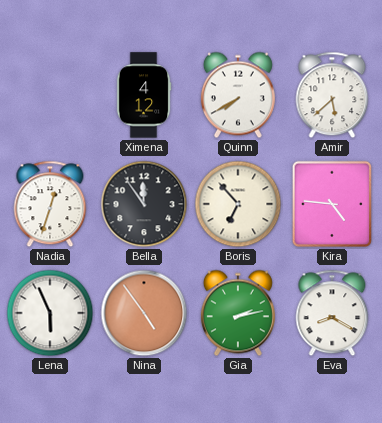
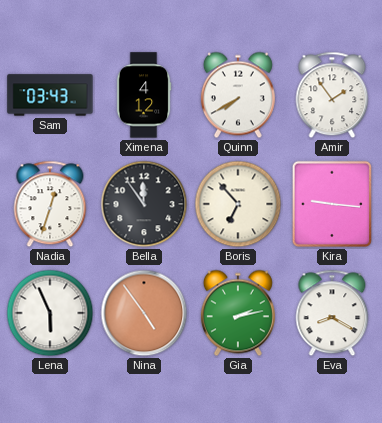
Sam: none -> 03:43 (50, 95)
Amir: 5:38 -> 1:54 (332, 95)
Kira: 4:46 -> 9:16 (331, 204)
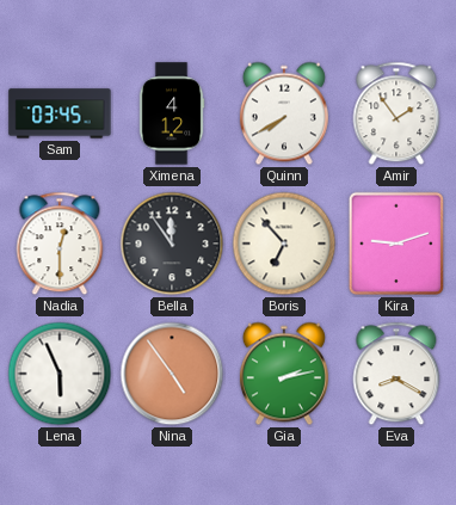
Sam: 03:43 -> 03:45 (60, 113)
Nadia: 12:33 -> 12:30 (60, 244)
Kira: 9:16 -> 9:12 (395, 244)
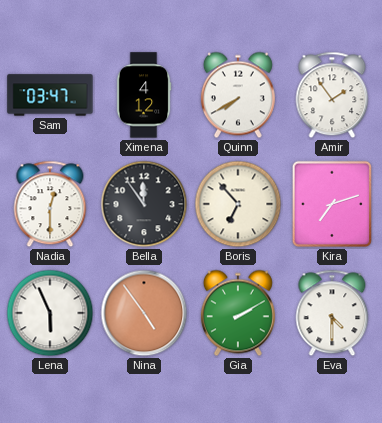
Sam: 03:45 -> 03:47 (50, 95)
Kira: 9:12 -> 7:12 (331, 204)
Gia: 2:13 -> 2:10 (238, 313)
Eva: 8:20 -> 4:30 (332, 313)
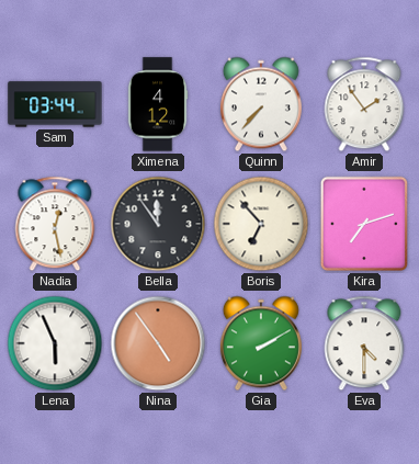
Sam: 03:47 -> 03:44 (55, 104)
Quinn: 7:40 -> 7:37 (261, 104)
Nadia: 12:30 -> 12:28 (55, 224)
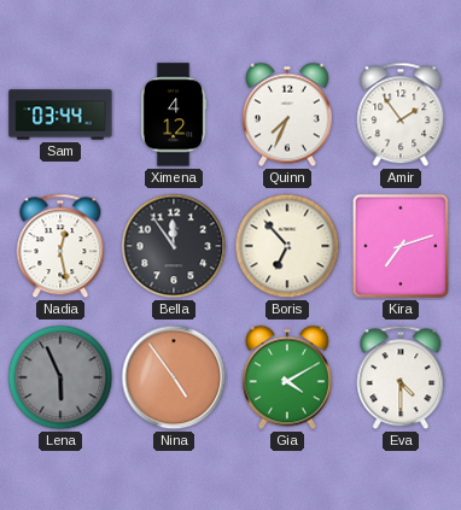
Quinn: 7:37 -> 7:34 (287, 115)
Lena dial: white -> grey (60, 377)
Gia: 2:10 -> 4:10 (287, 377)
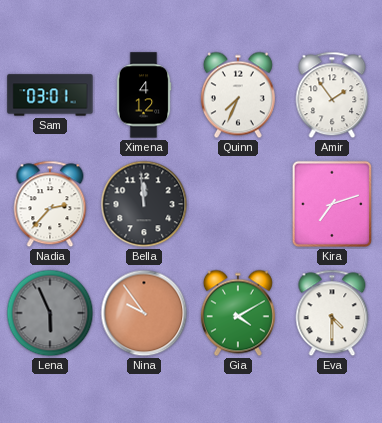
Sam: 03:44 -> 03:01 (50, 95)
Nadia: 12:28 -> 2:37 (50, 204)
Bella: 11:54 -> 11:59 (144, 204)
Boris: 6:53 -> none (287, 246)
Nina: 4:54 -> 9:54 (144, 313)
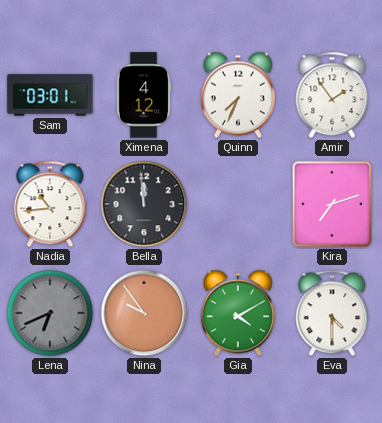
Nadia: 2:37 -> 10:44 (50, 204)
Lena: 5:56 -> 6:41 (50, 313)
